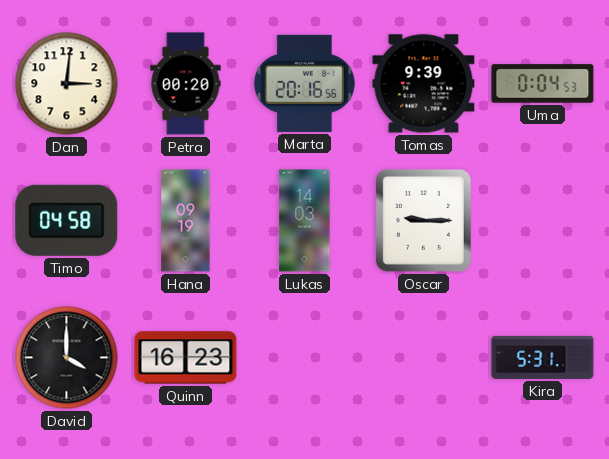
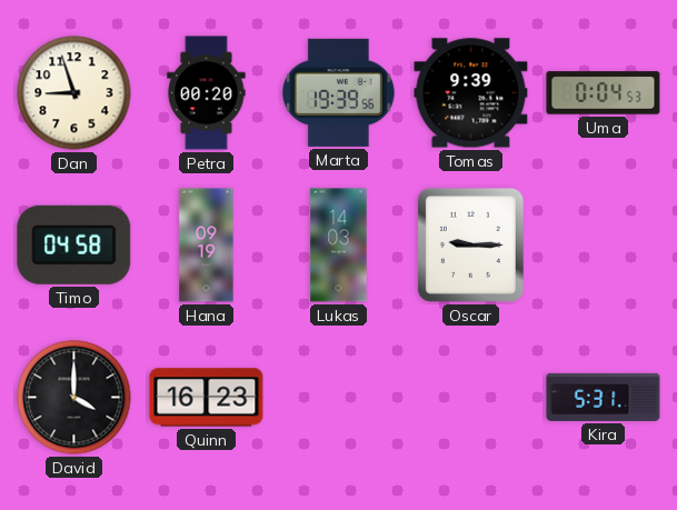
Dan: 3:01 -> 8:57 (74, 93)
Marta: 20:16 -> 19:39 (338, 92)
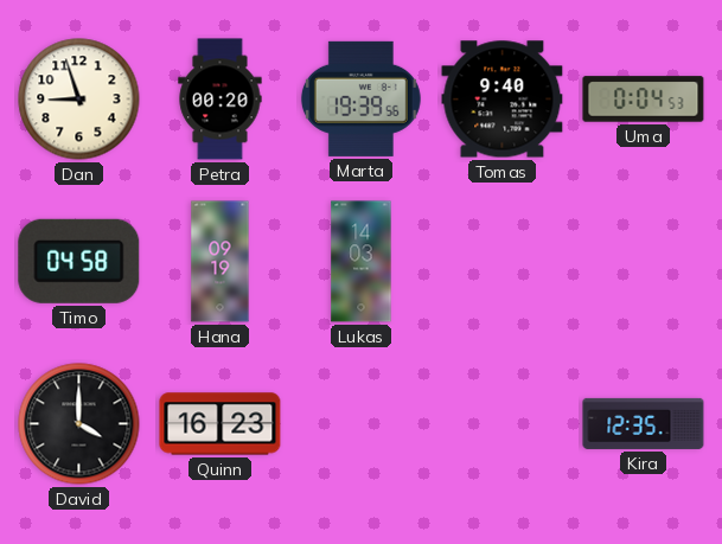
Tomas: 9:39 -> 9:40 (503, 100)
Oscar: 9:15 -> none (470, 244)
Kira: 5:31 -> 12:35 (644, 423)
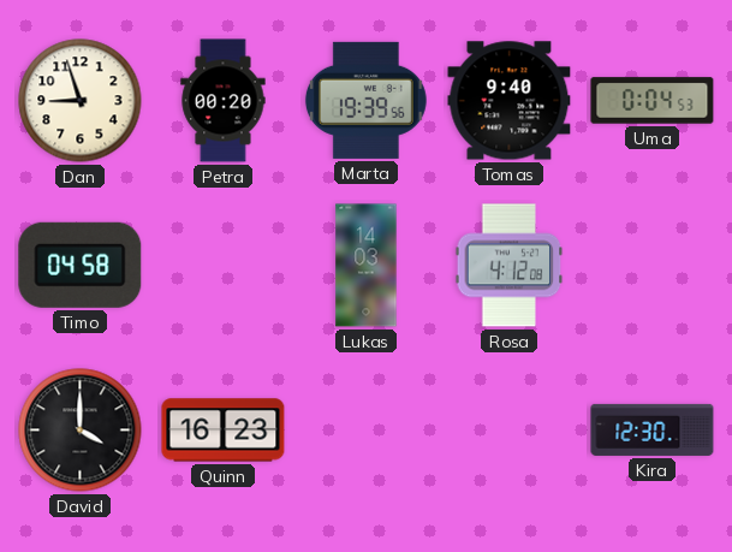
Hana: 09:19 -> none (221, 262)
Rosa: none -> 4:12 (510, 266)
Kira: 12:35 -> 12:30 (653, 429)
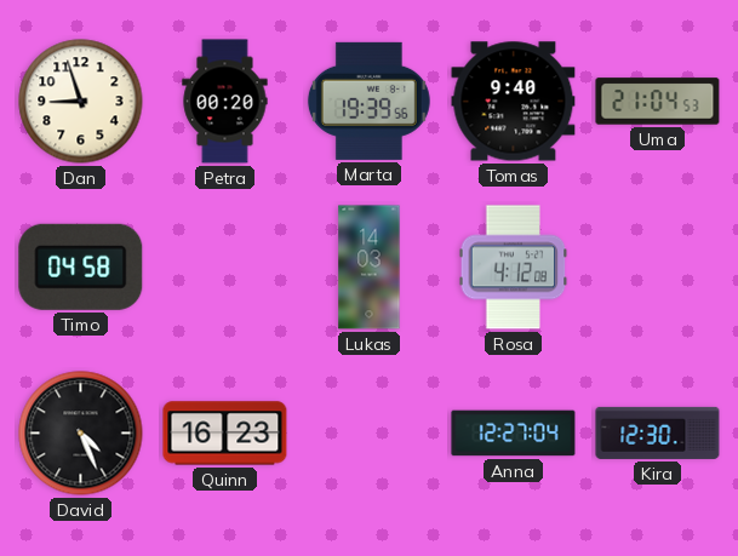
Uma: 0:04 -> 21:04 (658, 102)
David: 4:00 -> 4:26 (81, 434)
Anna: none -> 12:27 (514, 434)
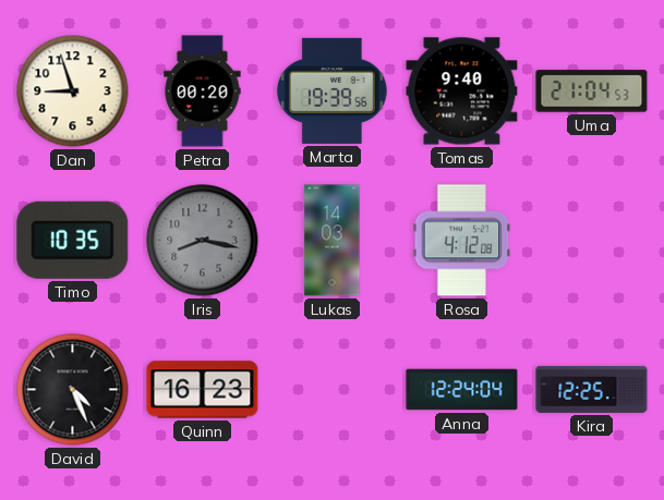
Timo: 04:58 -> 10:35 (73, 240)
Iris: none -> 8:17 (203, 241)
Anna: 12:27 -> 12:24 (462, 390)
Kira: 12:30 -> 12:25 (592, 389)
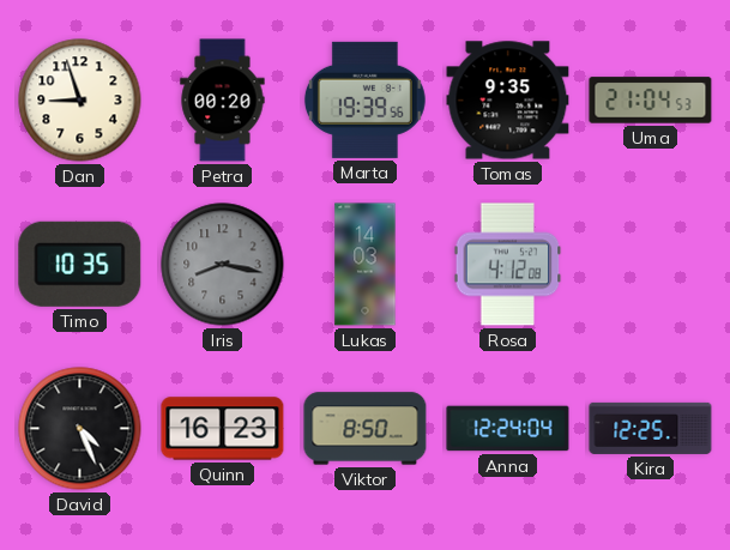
Tomas: 9:40 -> 9:35 (508, 101)
Viktor: none -> 8:50 (366, 429)
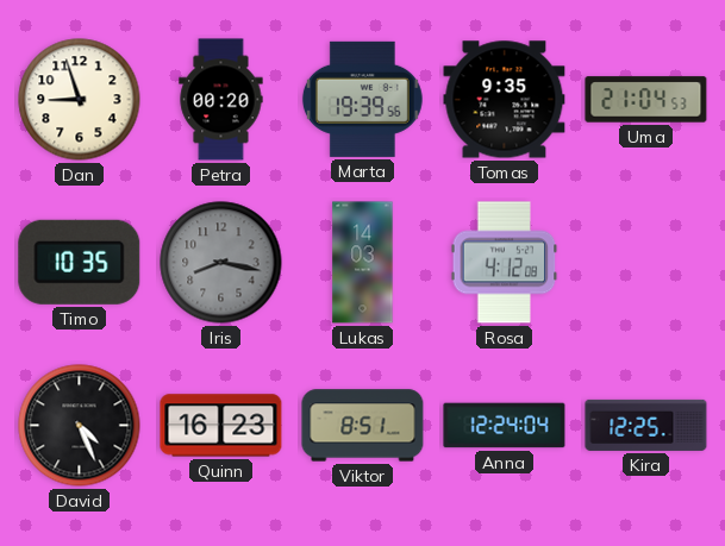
Viktor: 8:50 -> 8:51 (363, 426)
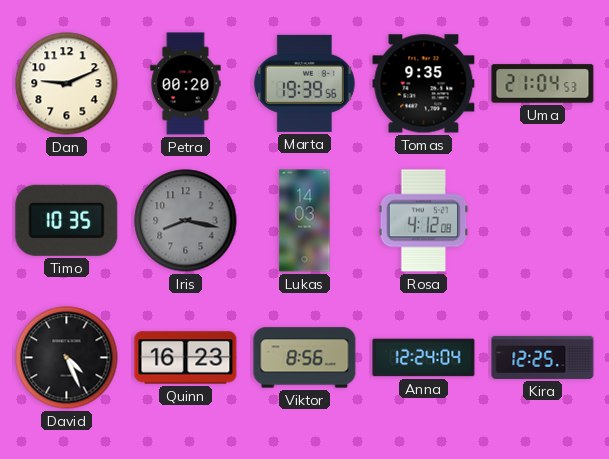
Dan: 8:57 -> 9:11 (67, 84)
Viktor: 8:51 -> 8:56 (305, 358)
